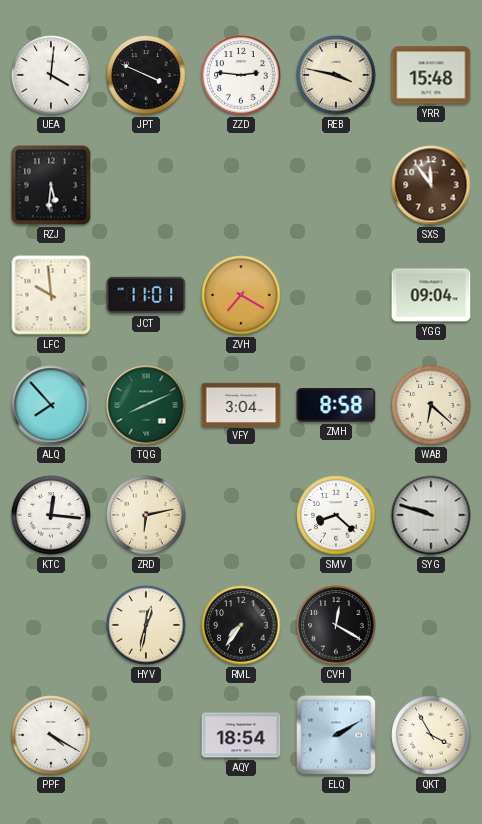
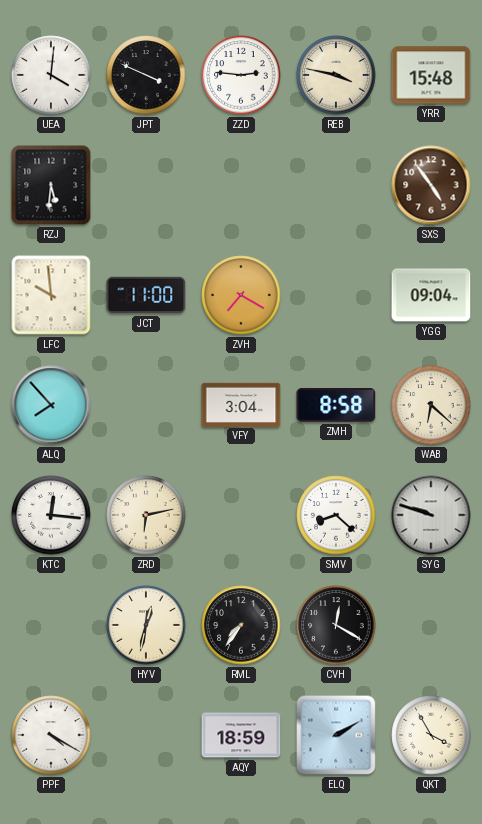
SXS: 11:54 -> 4:54 (431, 185)
JCT: 11:01 -> 11:00 (146, 295)
TQG: 8:11 -> none (146, 405)
AQY: 18:54 -> 18:59 (241, 735)
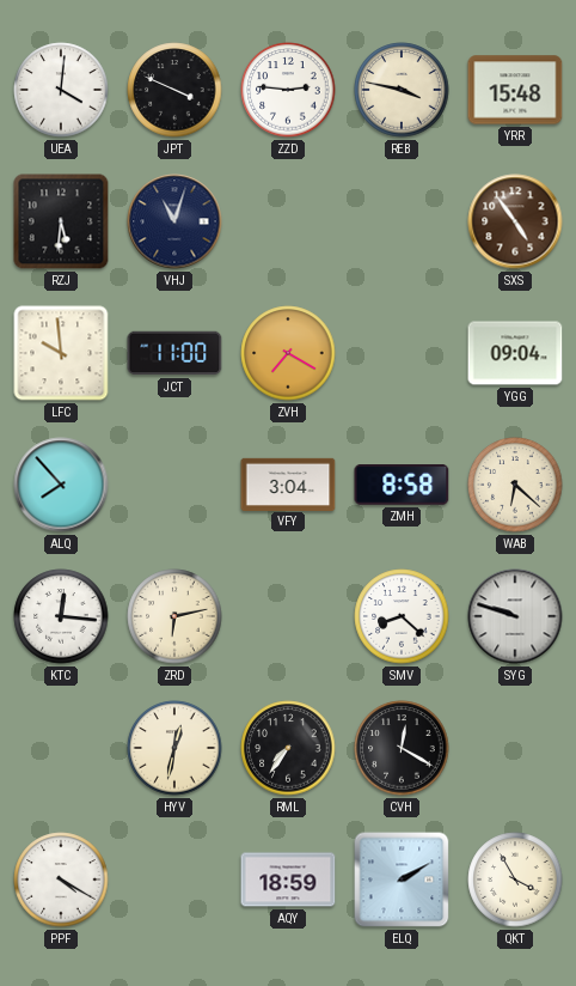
VHJ: none -> 11:03 (174, 221)
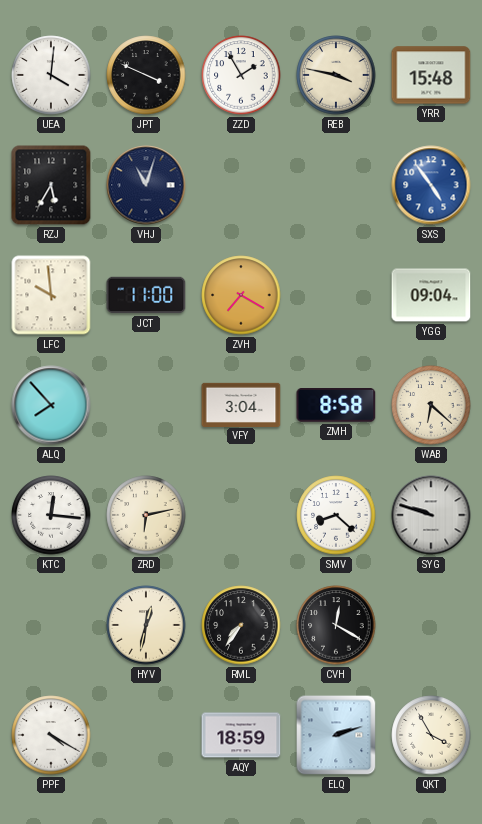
ZZD: 2:46 -> 1:55 (241, 75)
RZJ: 5:31 -> 5:35 (51, 185)
SXS dial: brown -> blue (431, 185)
ELQ: 2:10 -> 2:12 (336, 735)
